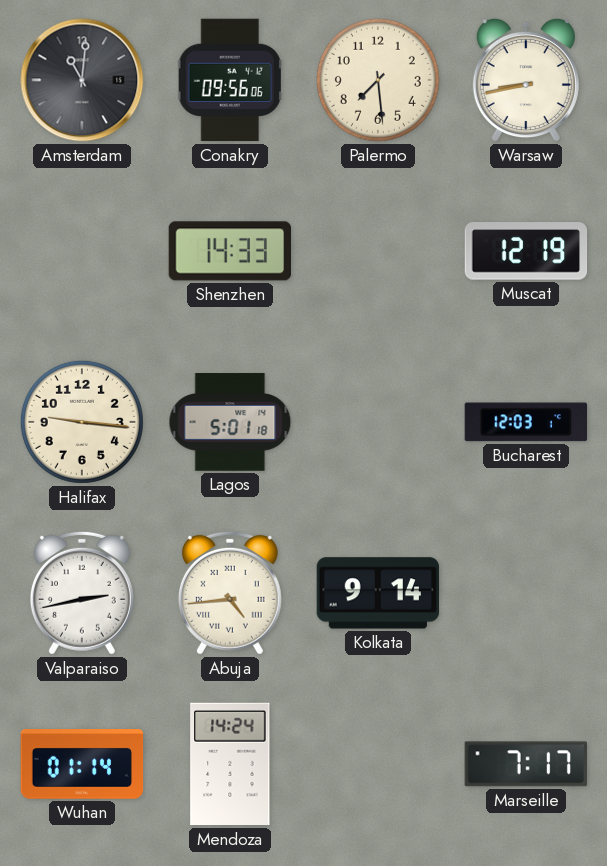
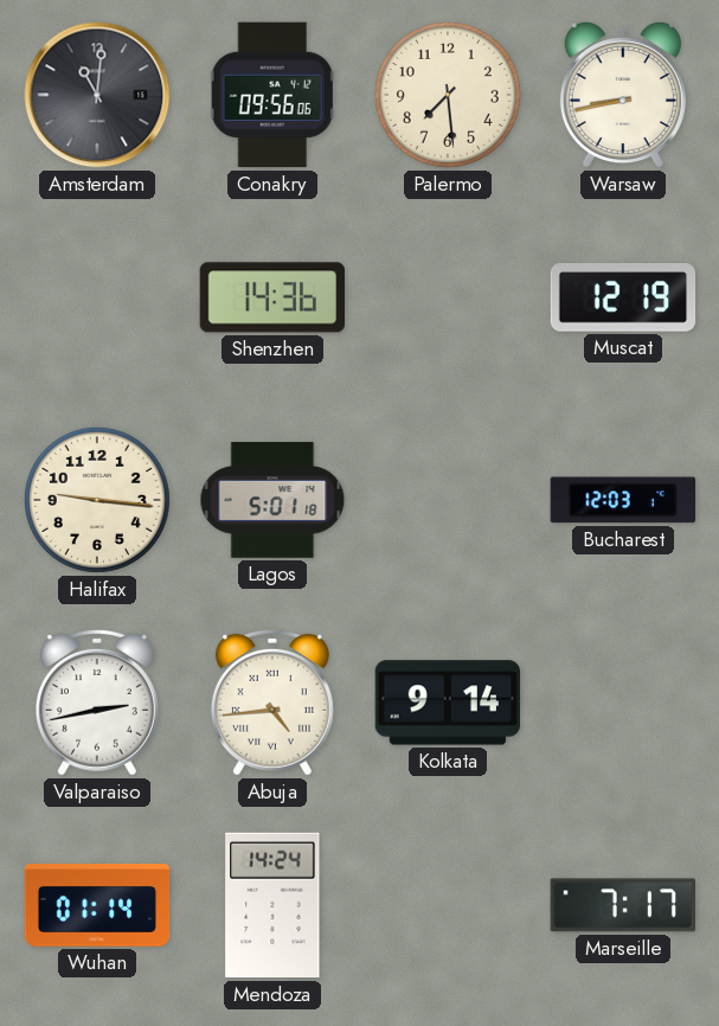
Shenzhen: 14:33 -> 14:36 (272, 297)
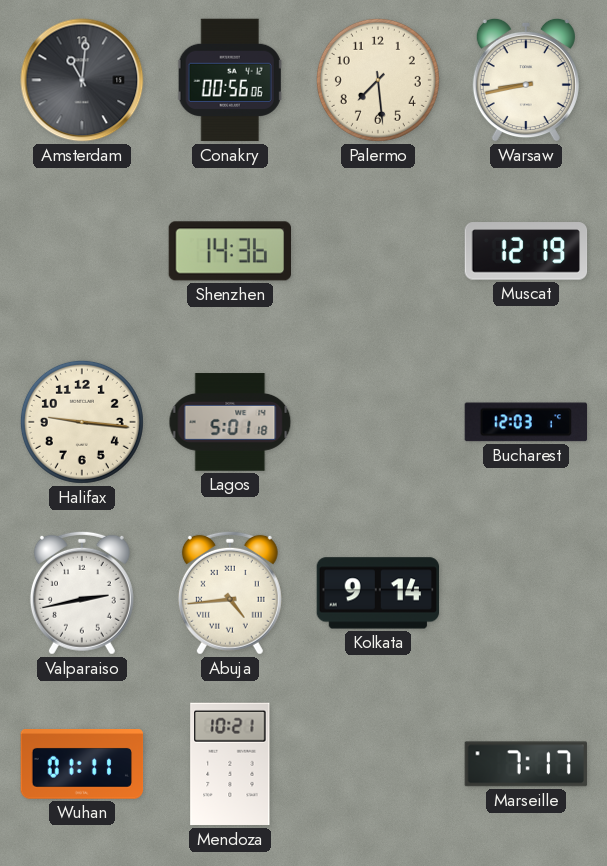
Conakry: 09:56 -> 00:56 (230, 80)
Wuhan: 01:14 -> 01:11 (82, 765)
Mendoza: 14:24 -> 10:21 (230, 764)
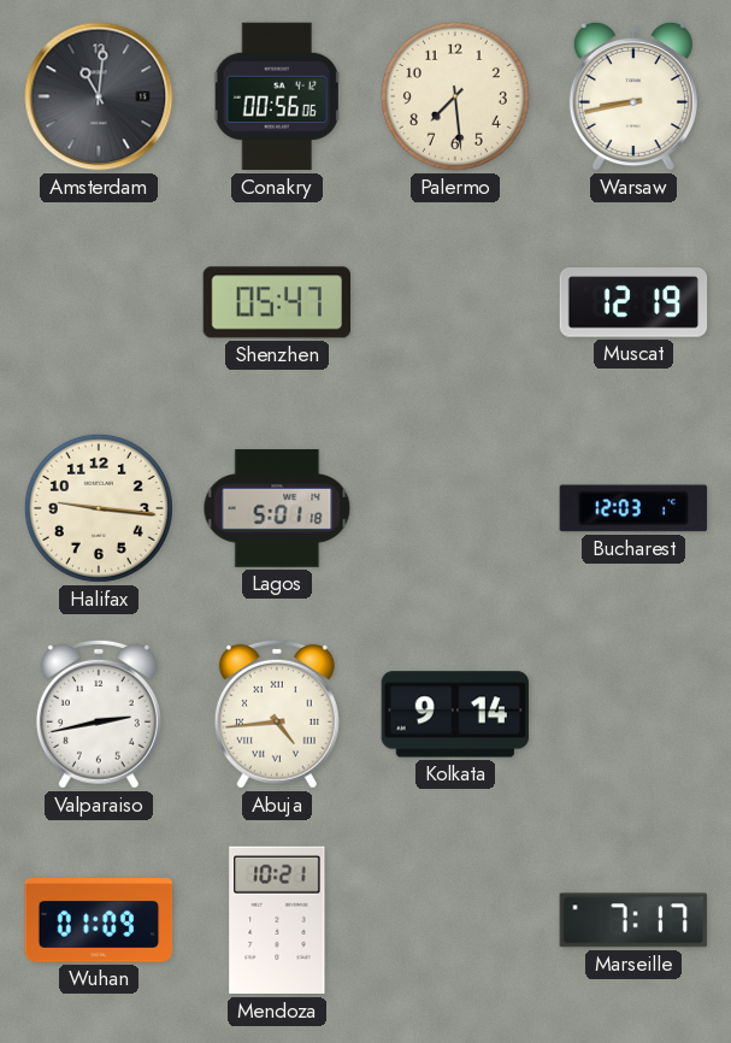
Shenzhen: 14:36 -> 05:47 (277, 302)
Wuhan: 01:11 -> 01:09 (99, 921)
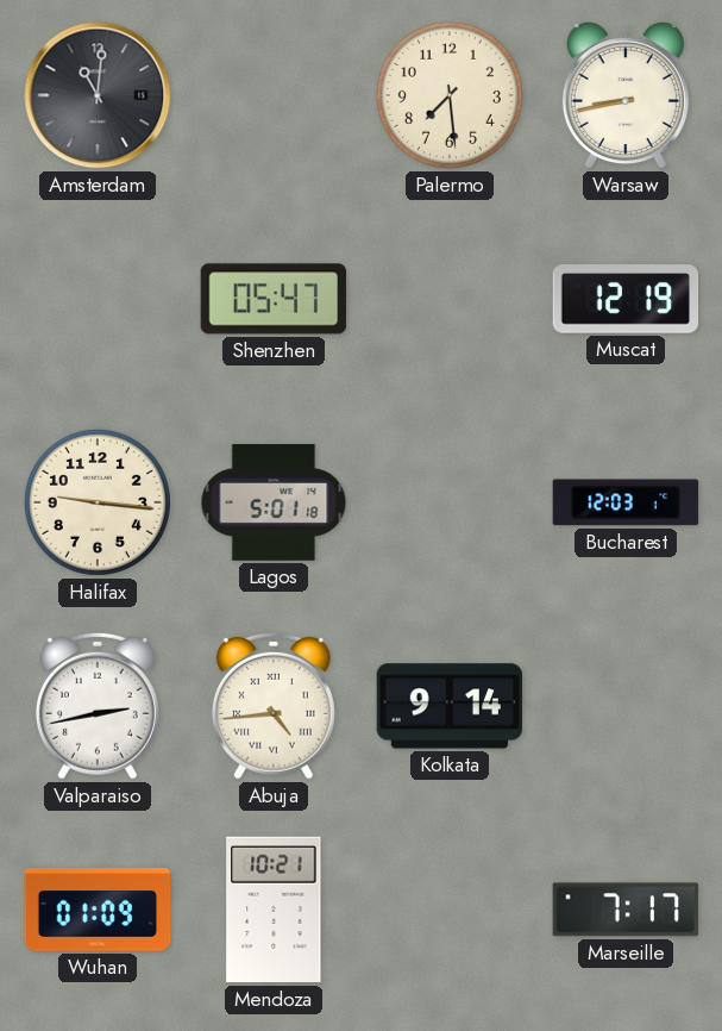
Conakry: 00:56 -> none (277, 96)
